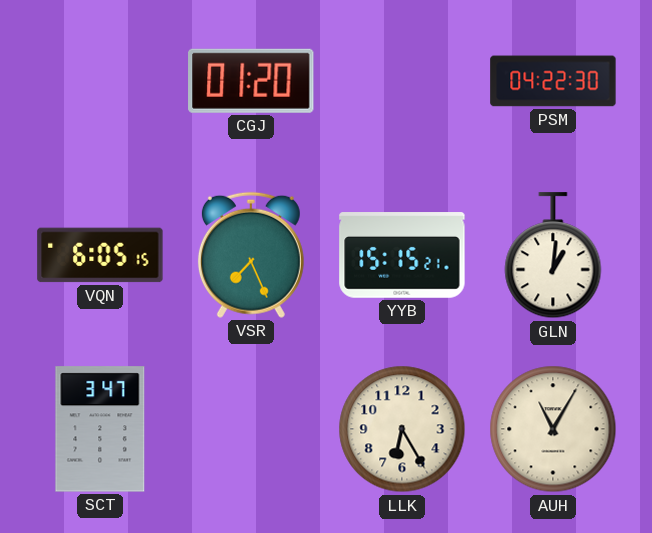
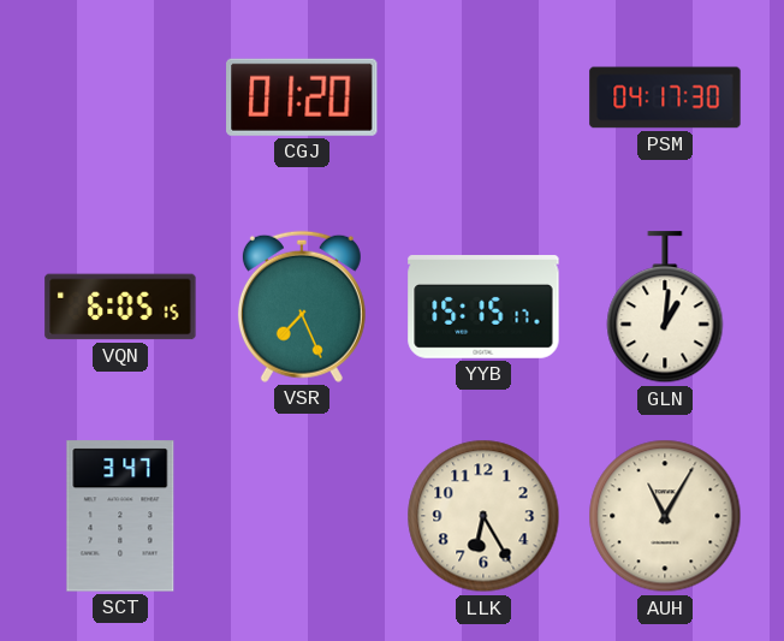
PSM: 04:22 -> 04:17 (665, 97)
YYB: 15:15:21 -> 15:15:17 (483, 307)
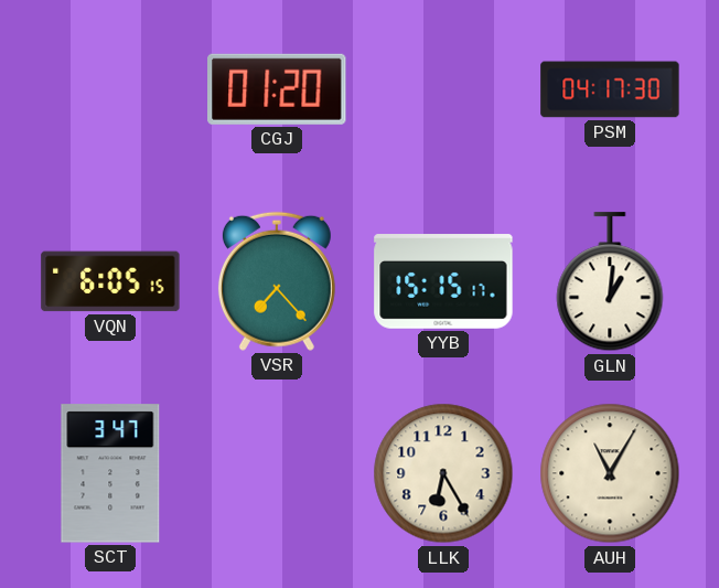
VSR: 7:26 -> 7:23 (277, 281)
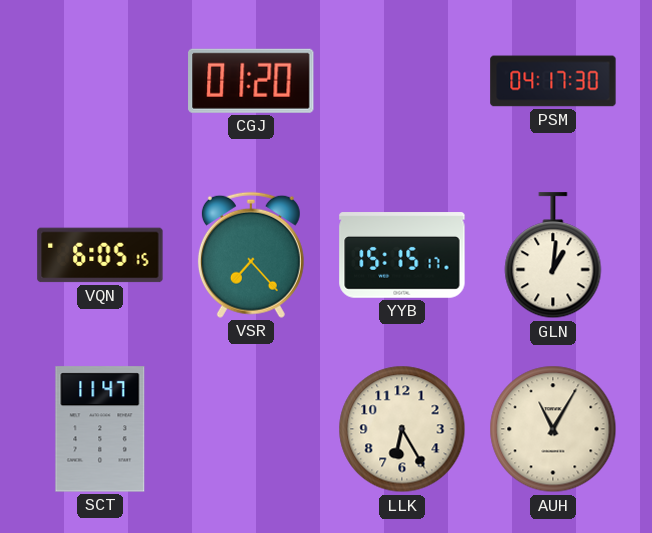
SCT: 3:47 -> 11:47 (100, 429)
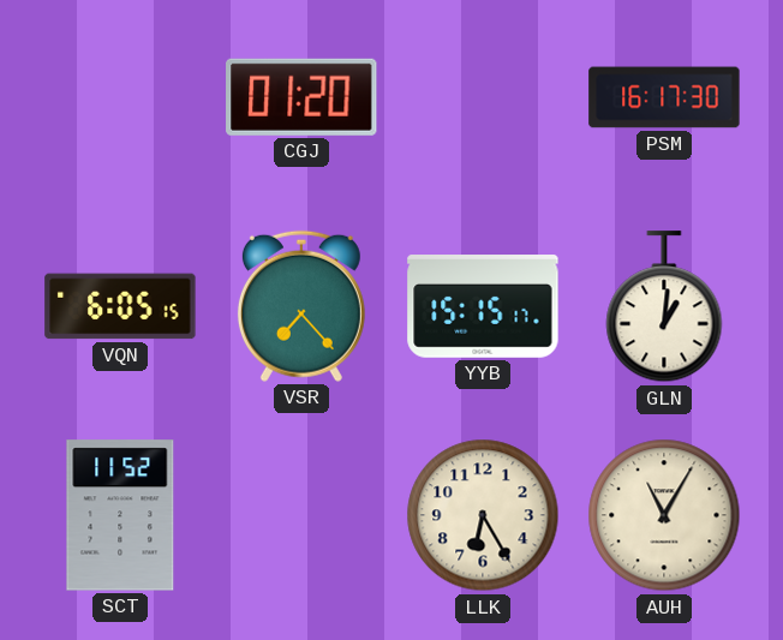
PSM: 04:17 -> 16:17 (664, 97)
SCT: 11:47 -> 11:52 (120, 515)
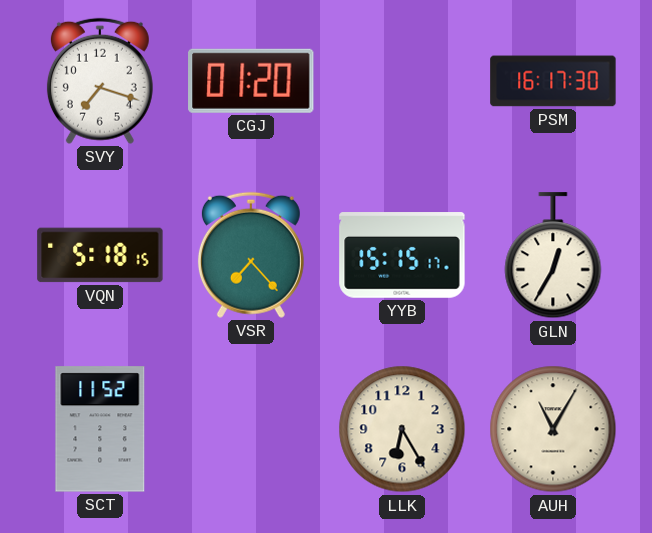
SVY: none -> 7:18 (100, 81)
VQN: 6:05 -> 5:18 (100, 255)
GLN: 1:01 -> 12:35 (553, 256)
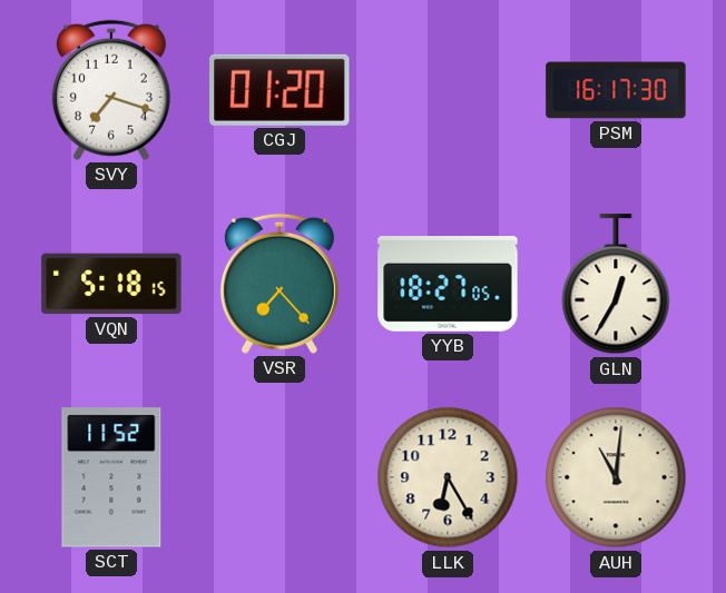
YYB: 15:15 -> 18:27 (448, 284)
AUH: 11:05 -> 11:01 (616, 477)
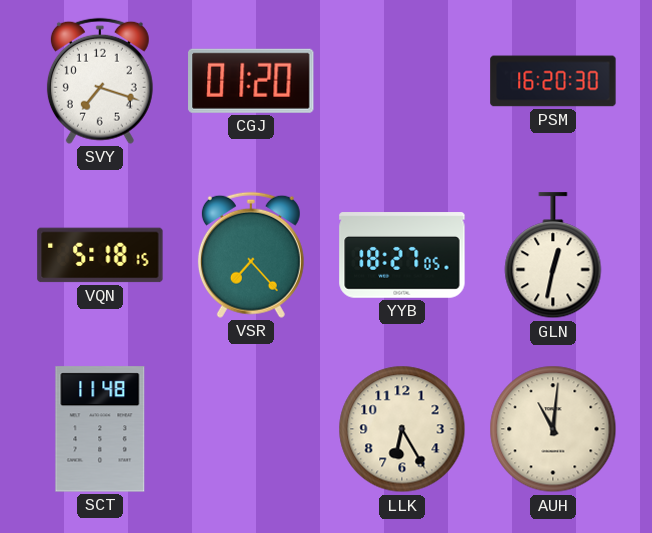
PSM: 16:17 -> 16:20 (553, 81)
GLN: 12:35 -> 12:32 (553, 256)
SCT: 11:52 -> 11:48 (100, 429)
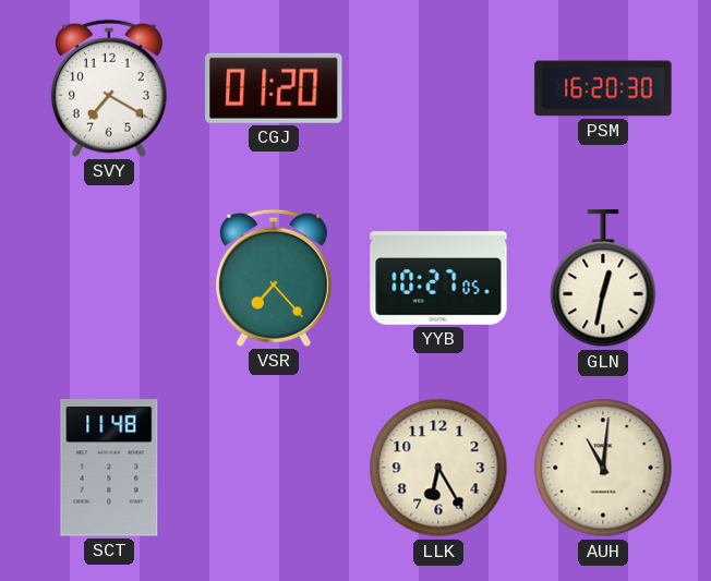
SVY: 7:18 -> 7:20 (109, 88)
VQN: 5:18 -> none (100, 255)
YYB: 18:27 -> 10:27 (438, 278)
